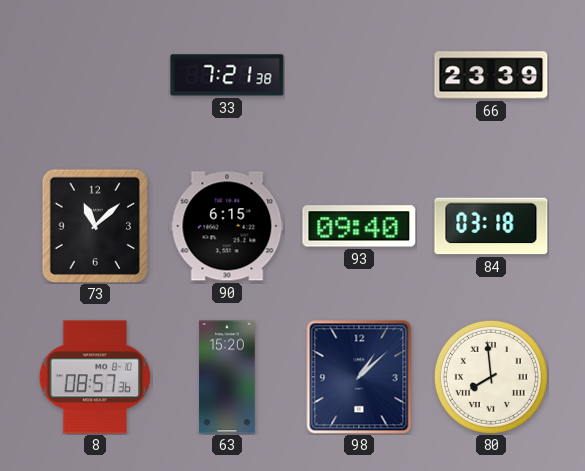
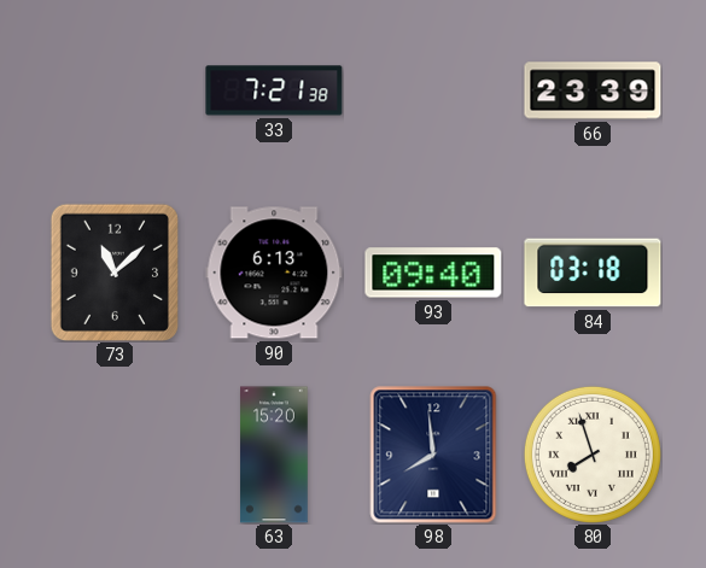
90: 6:15 -> 6:13 (274, 273)
8: 08:57 -> none (95, 377)
98: 1:08 -> 7:59 (433, 455)
80: 7:59 -> 7:57 (593, 455)
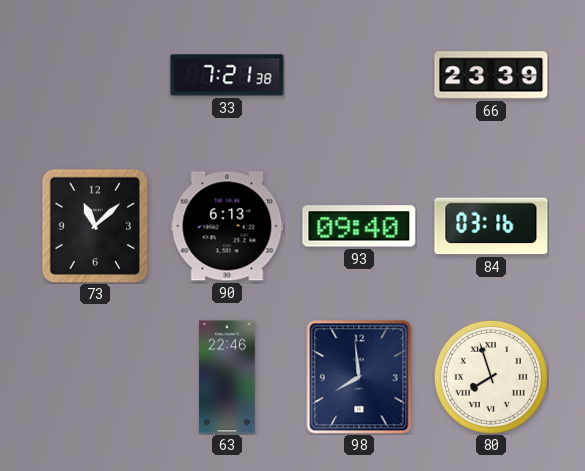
84: 03:18 -> 03:16 (491, 226)
63: 15:20 -> 22:46 (227, 377)
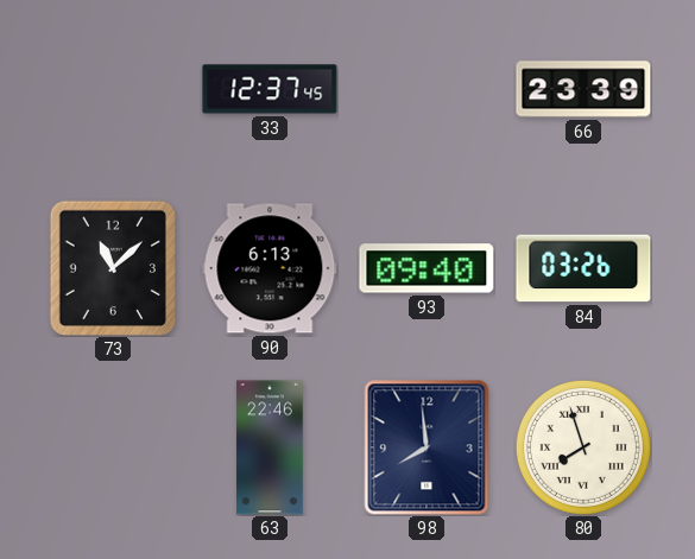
33: 7:21 -> 12:37 (270, 89)
84: 03:16 -> 03:26 (583, 268)
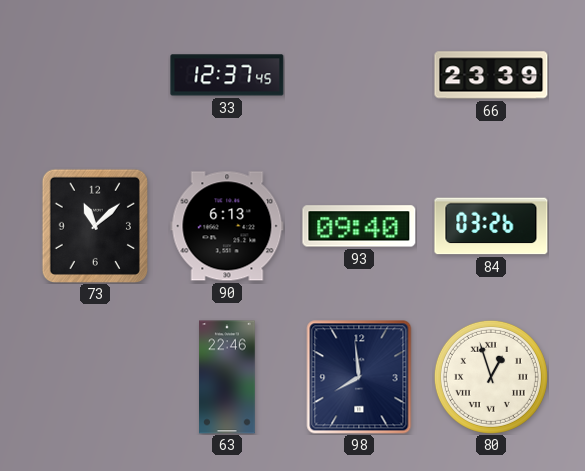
80: 7:57 -> 12:57 (491, 377)
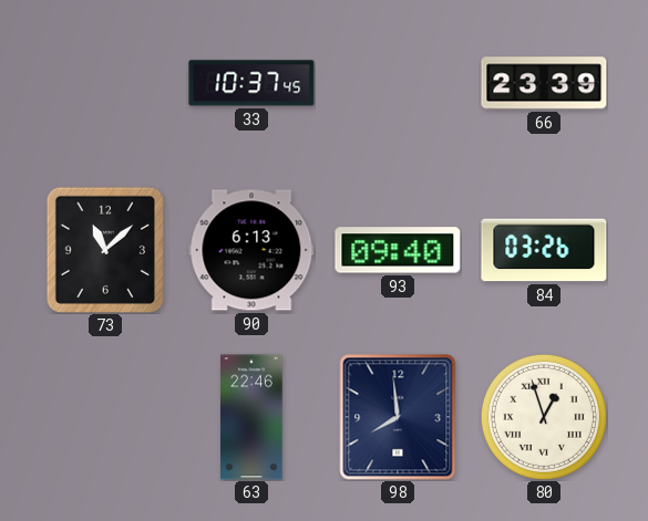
33: 12:37 -> 10:37 (251, 83)
